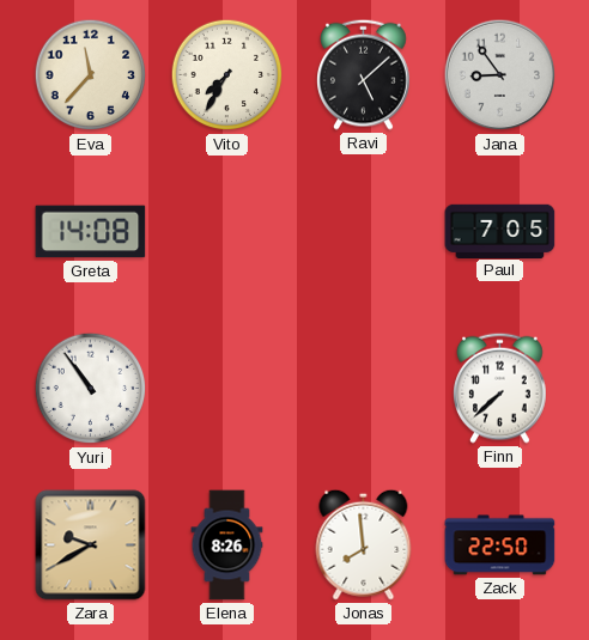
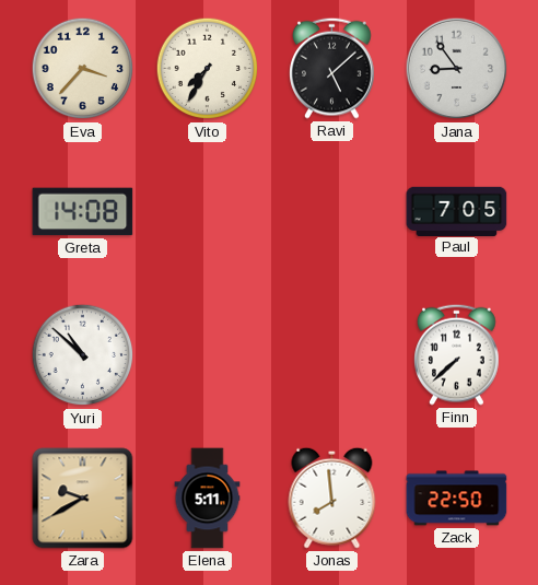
Eva: 11:37 -> 3:37 (83, 69)
Yuri: 10:54 -> 10:52 (83, 355)
Elena: 8:26 -> 5:11 (208, 499)
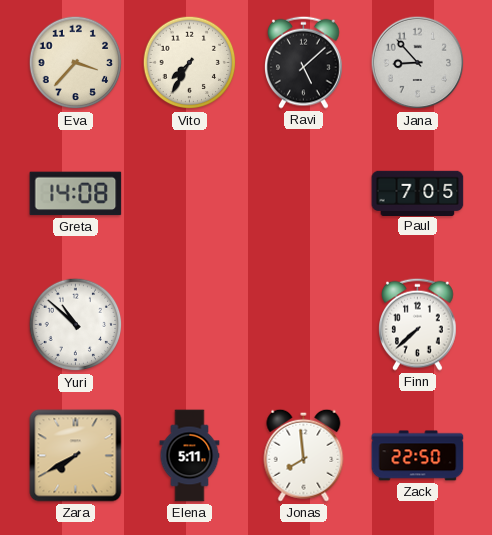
Jana: 8:54 -> 8:53 (418, 63)
Zara: 9:40 -> 7:40 (76, 456)
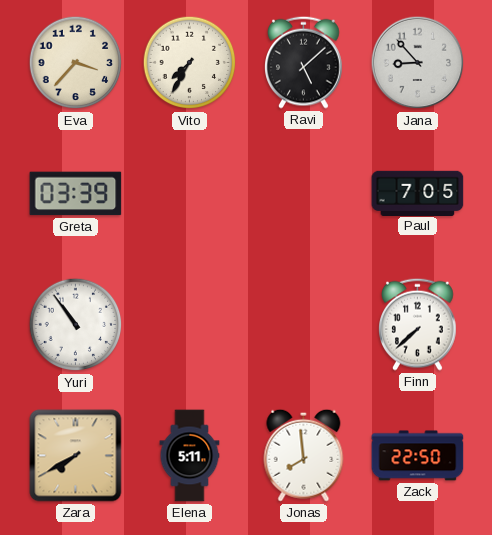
Greta: 14:08 -> 03:39 (76, 194)
Yuri: 10:52 -> 10:54 (76, 325)
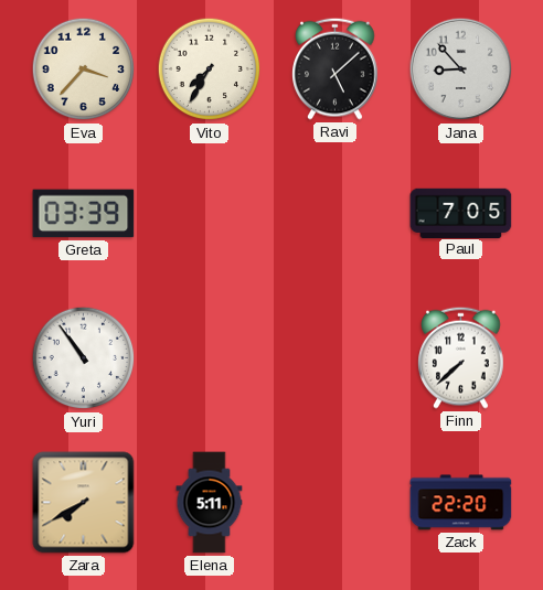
Jonas: 7:59 -> none (304, 455)
Zack: 22:50 -> 22:20 (461, 503)
